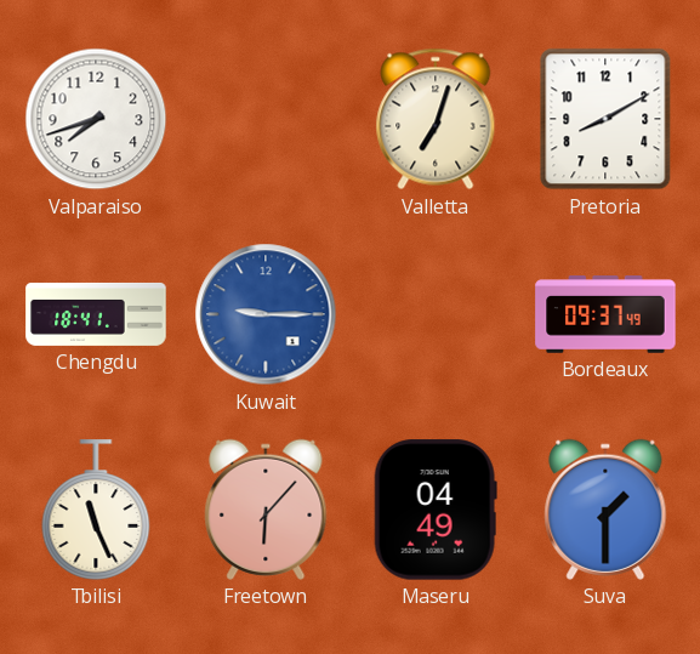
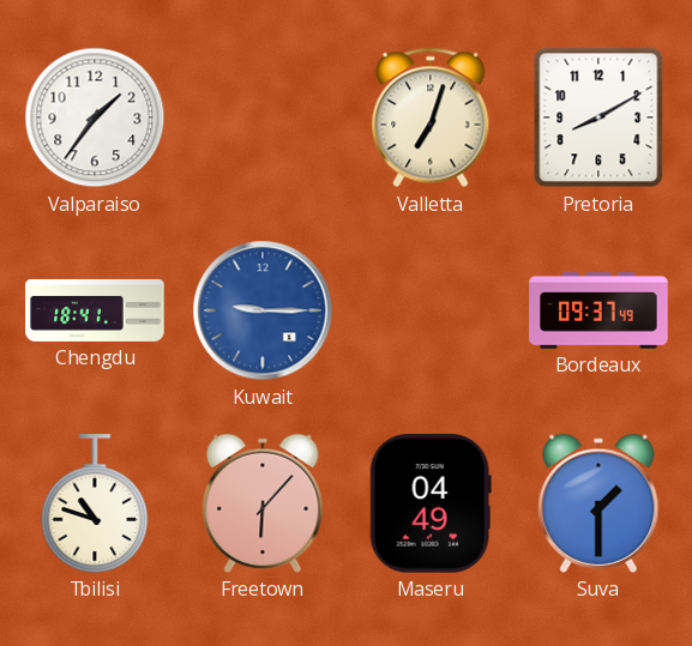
Valparaiso: 7:42 -> 1:36 (95, 117)
Tbilisi: 11:26 -> 10:48 (95, 503)
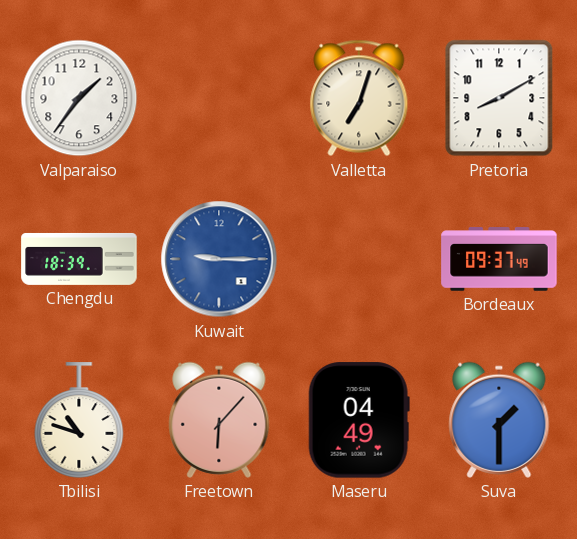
Chengdu: 18:41 -> 18:39 (79, 259)
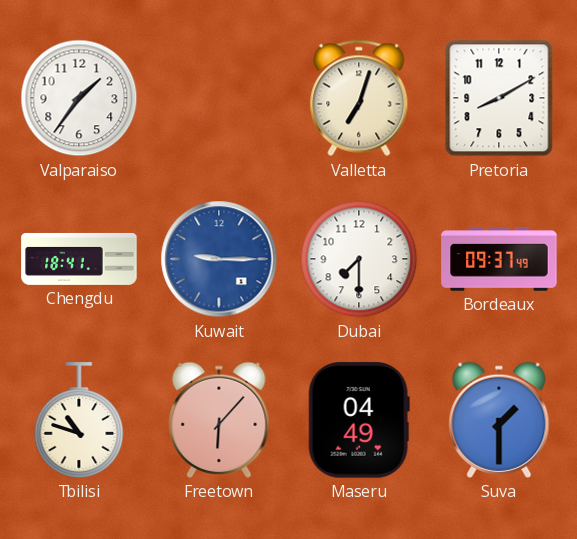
Chengdu: 18:39 -> 18:41 (79, 259)
Dubai: none -> 7:30 (359, 259)
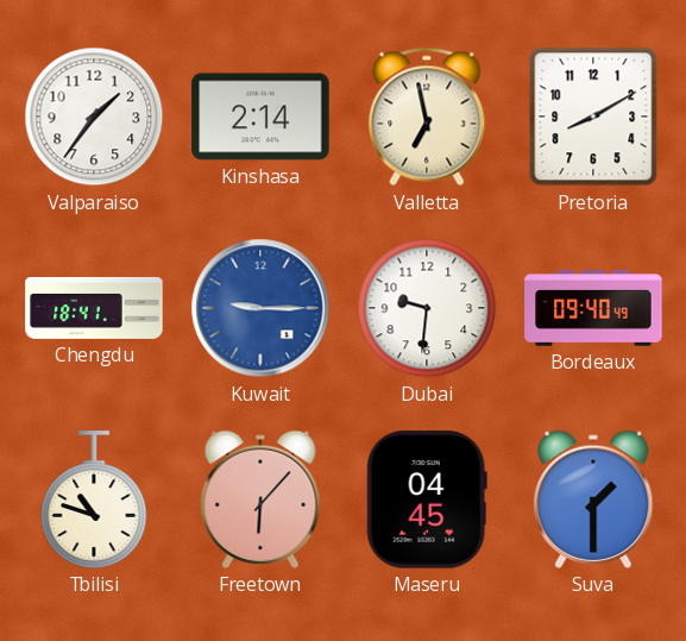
Kinshasa: none -> 2:14 (260, 117)
Valletta: 7:03 -> 6:58 (427, 117)
Dubai: 7:30 -> 9:31 (427, 308)
Bordeaux: 09:37 -> 09:40 (593, 308)
Maseru: 04:49 -> 04:45 (427, 499)
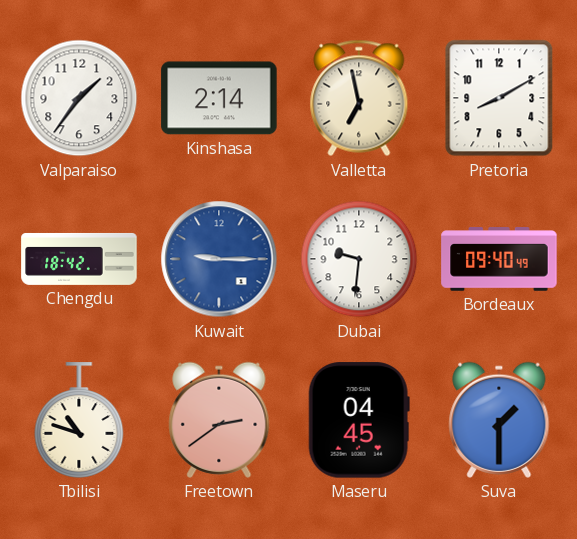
Chengdu: 18:41 -> 18:42 (79, 259)
Freetown: 6:07 -> 2:39 (219, 420)
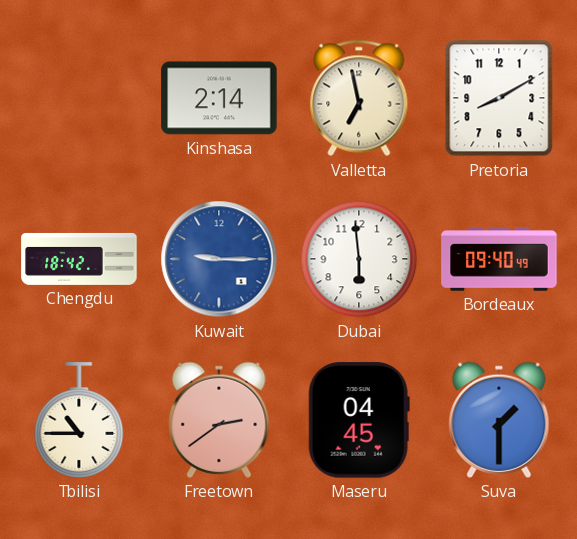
Valparaiso: 1:36 -> none (79, 98)
Dubai: 9:31 -> 5:59 (359, 259)
Tbilisi: 10:48 -> 10:45 (79, 420)
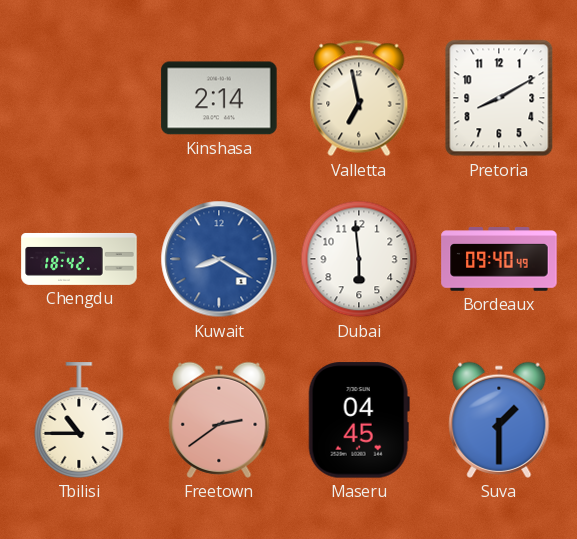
Kuwait: 9:15 -> 8:20 (219, 259)
